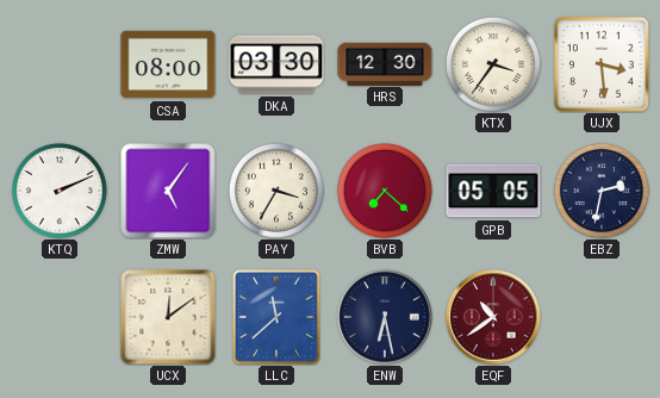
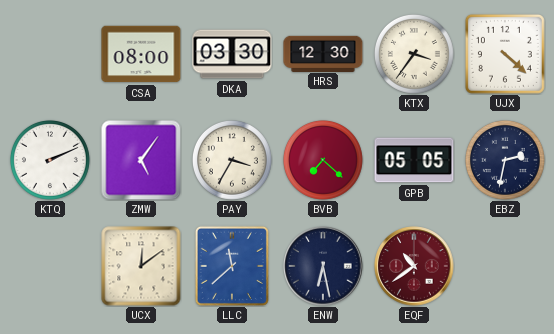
UJX: 3:29 -> 4:22 (505, 54)
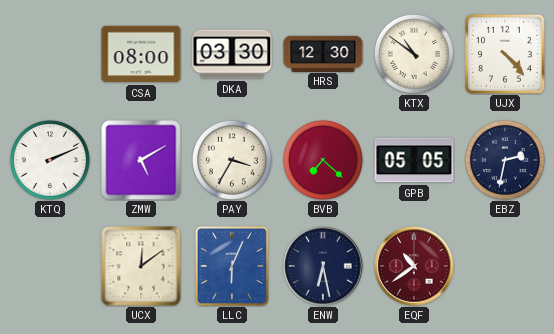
KTX: 3:36 -> 10:51 (414, 54)
UJX: 4:22 -> 4:23 (505, 54)
ZMW: 5:06 -> 5:10 (141, 160)
LLC: 11:38 -> 6:04 (232, 266)
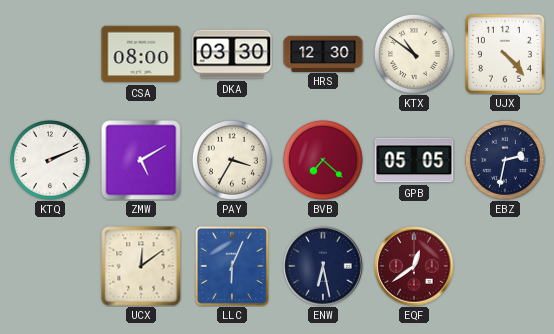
EQF: 10:39 -> 12:39 (414, 266)
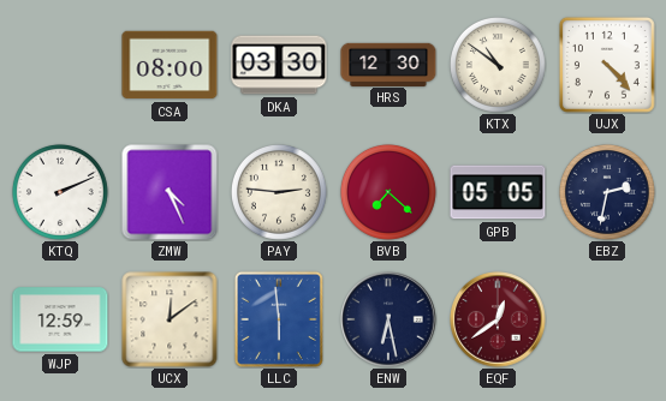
ZMW: 5:10 -> 4:26 (170, 192)
PAY: 3:35 -> 2:46 (279, 192)
WJP: none -> 12:59 (60, 319)
LLC: 6:04 -> 5:59 (279, 319)
